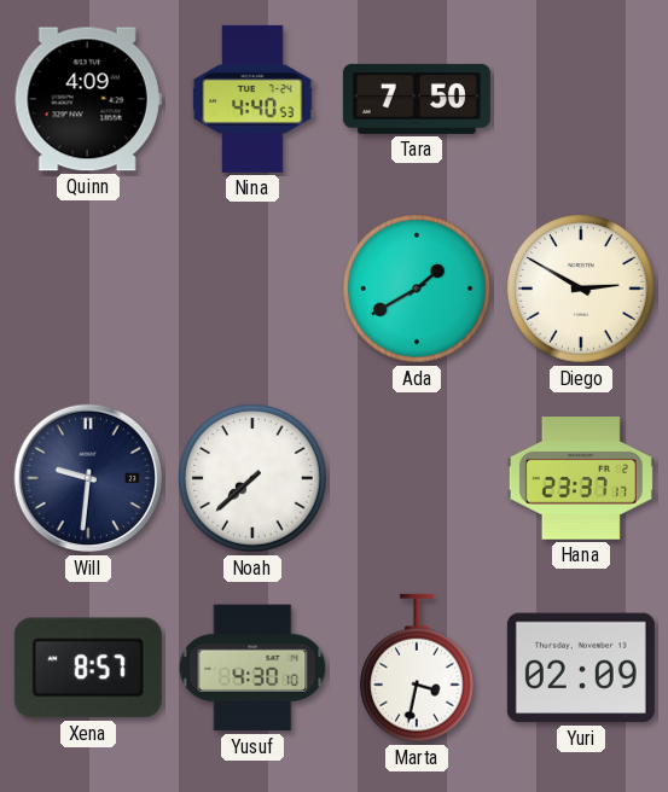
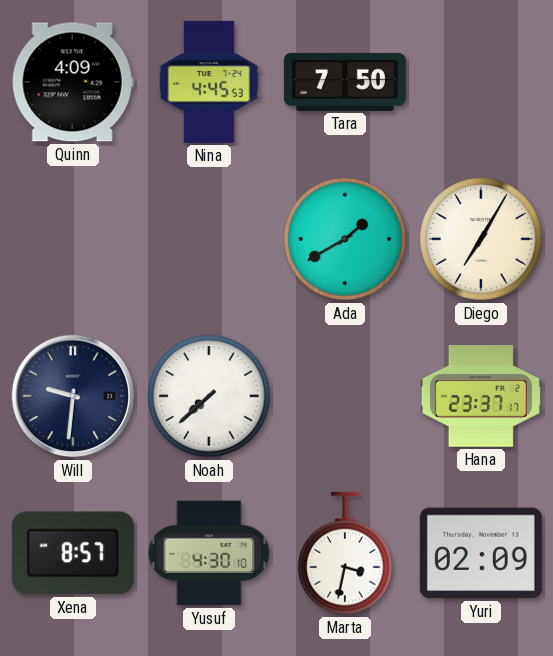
Nina: 4:40 -> 4:45 (209, 82)
Diego: 2:50 -> 7:05 (481, 239)
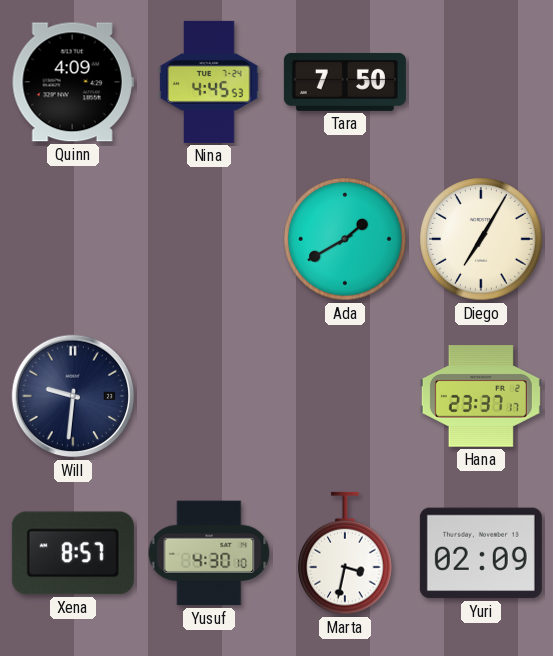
Noah: 7:38 -> none (209, 396)
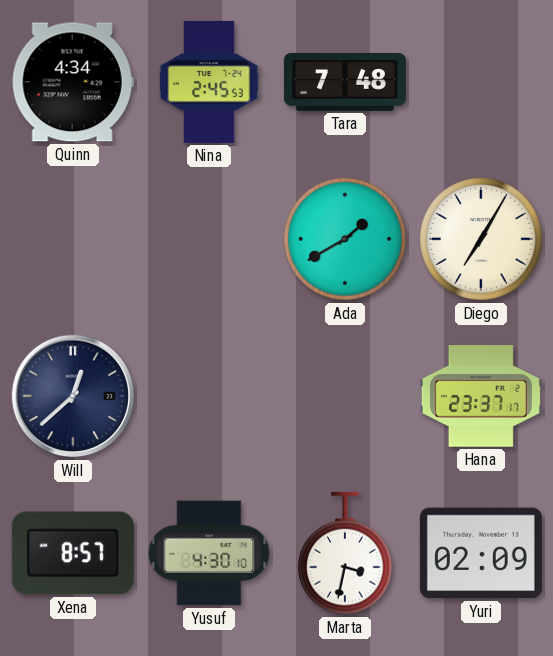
Quinn: 4:09 -> 4:34 (73, 82)
Nina: 4:45 -> 2:45 (209, 82)
Tara: 7:50 -> 7:48 (345, 82)
Will: 9:31 -> 12:38 (73, 396)
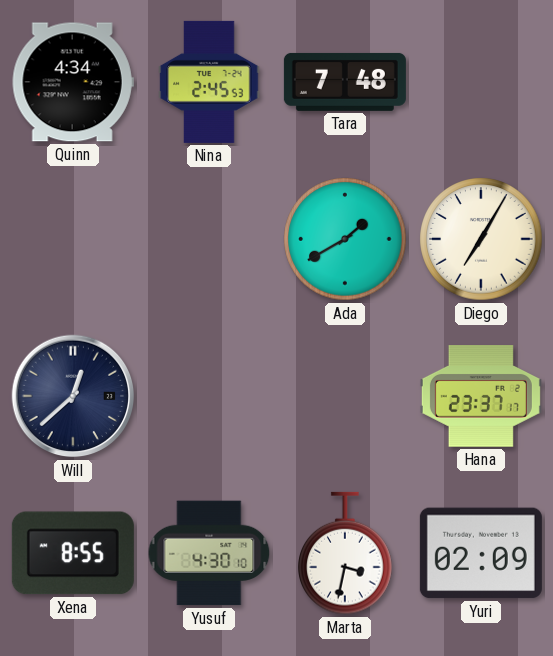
Xena: 8:57 -> 8:55 (73, 553)
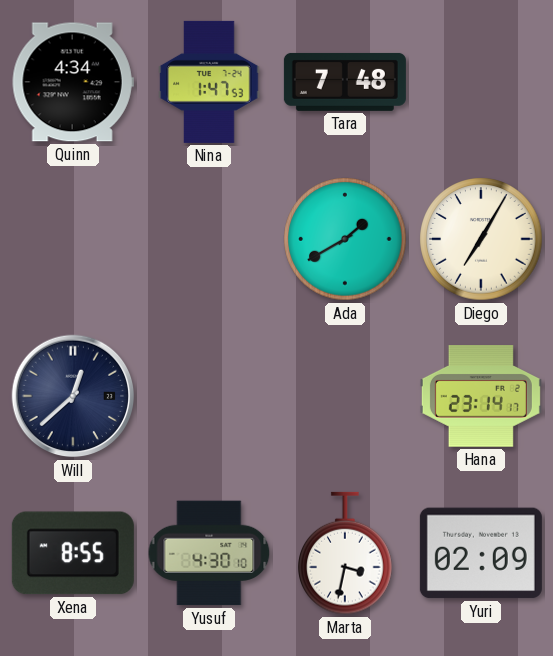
Nina: 2:45 -> 1:47 (209, 82)
Hana: 23:37 -> 23:14 (481, 396)
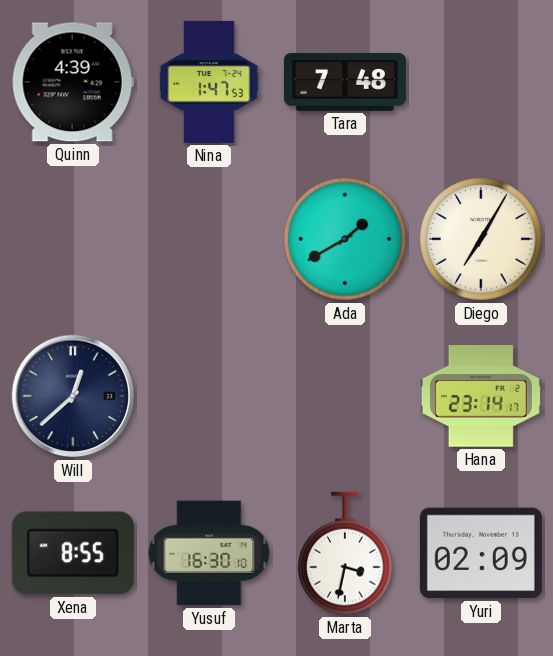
Quinn: 4:34 -> 4:39 (73, 82)
Yusuf: 4:30 -> 16:30 (209, 553)
